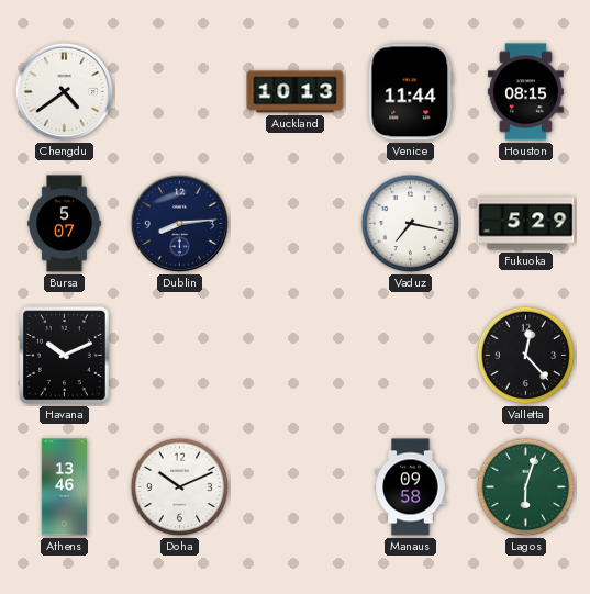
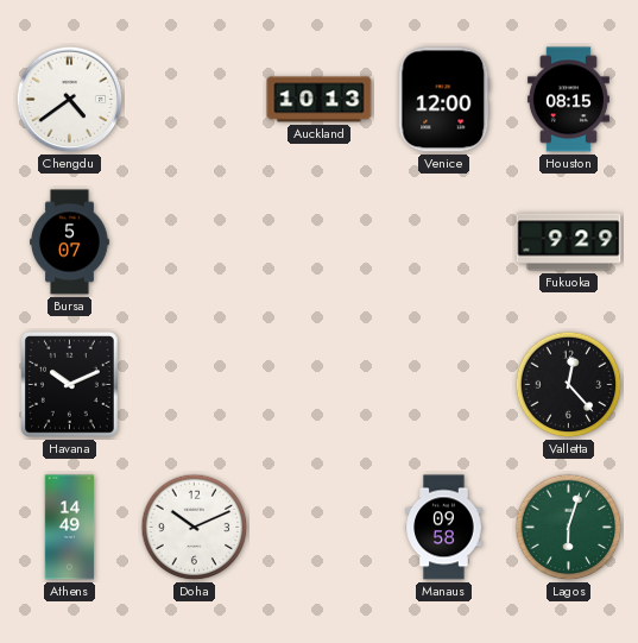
Venice: 11:44 -> 12:00 (444, 100)
Dublin: 8:14 -> none (180, 224)
Vaduz: 7:17 -> none (411, 224)
Fukuoka: 5:29 -> 9:29 (569, 242)
Athens: 13:46 -> 14:49 (70, 528)
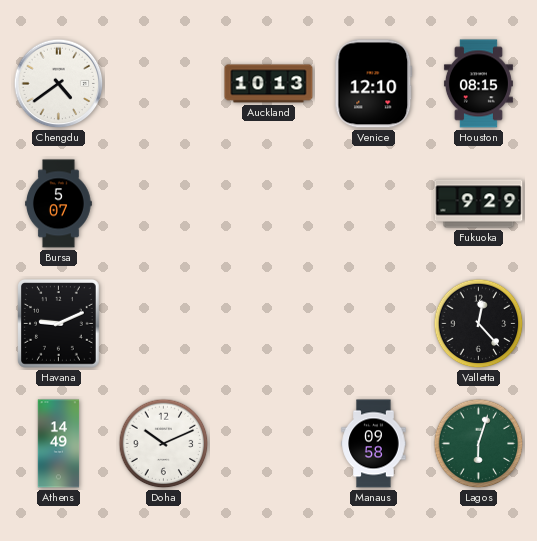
Venice: 12:00 -> 12:10 (374, 84)
Havana: 10:11 -> 9:11 (59, 324)
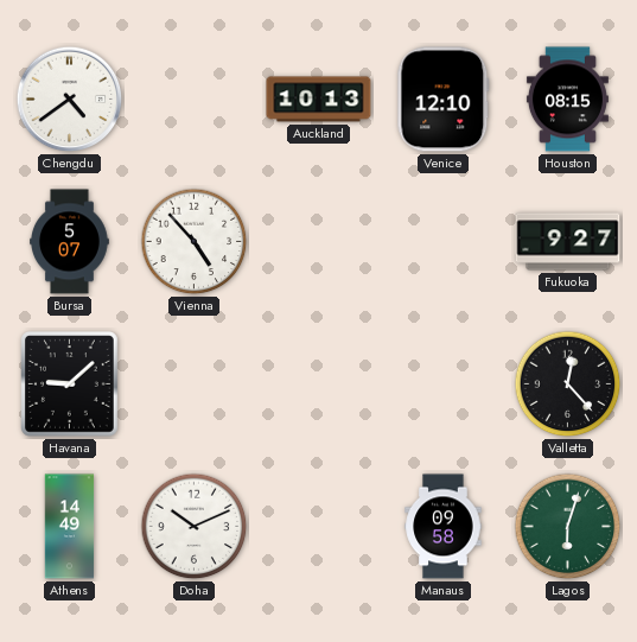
Vienna: none -> 4:53 (195, 242)
Fukuoka: 9:29 -> 9:27 (568, 242)
Havana: 9:11 -> 9:08 (70, 384)
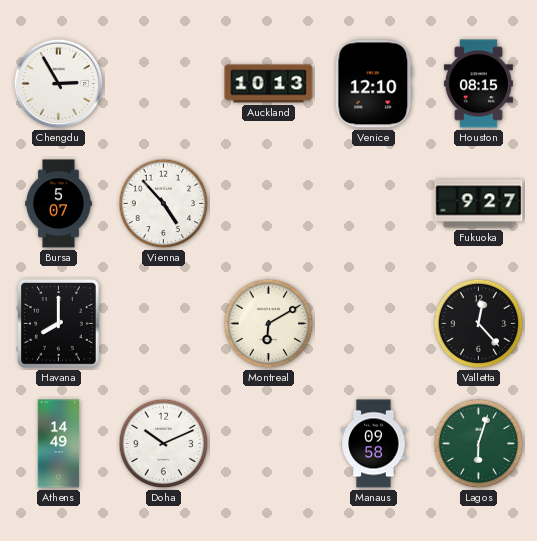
Chengdu: 4:39 -> 2:55 (59, 84)
Havana: 9:08 -> 8:00 (59, 324)
Montreal: none -> 6:10 (269, 324)
